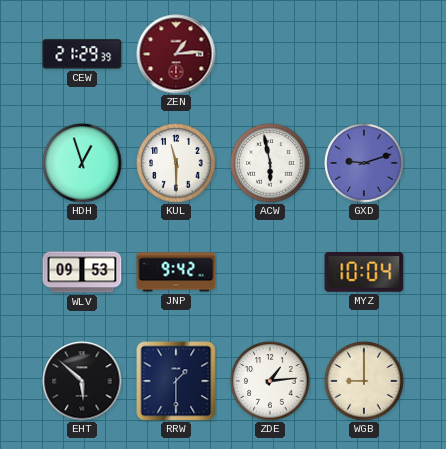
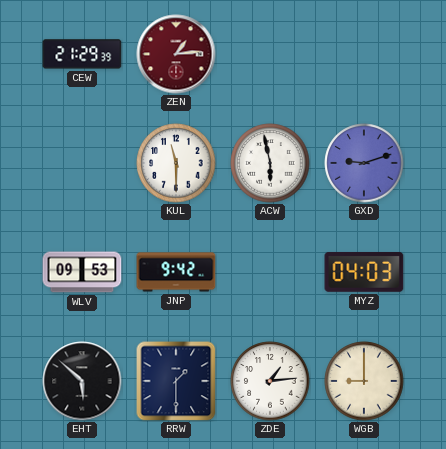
HDH: 12:57 -> none (82, 163)
MYZ: 10:04 -> 04:03 (364, 272)
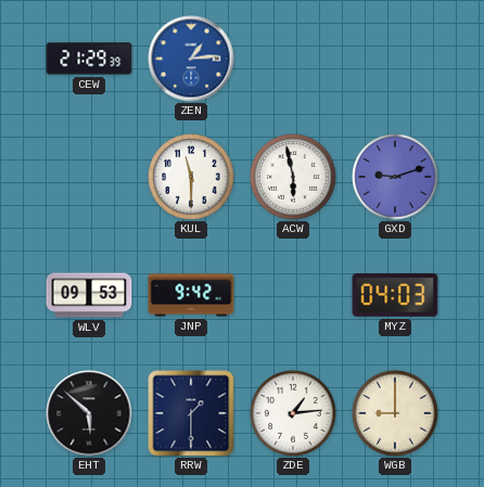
ZEN dial: burgundy -> blue (191, 59)
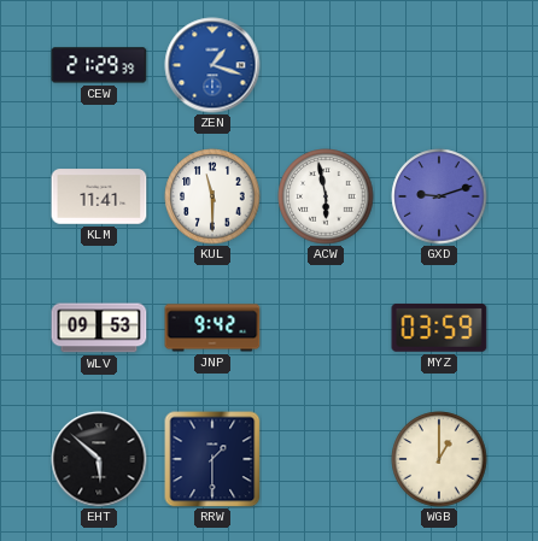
ZEN: 1:14 -> 1:18 (212, 65)
KLM: none -> 11:41 (99, 196)
MYZ: 04:03 -> 03:59 (439, 328)
ZDE: 1:14 -> none (293, 413)
WGB: 9:00 -> 1:00 (439, 459)
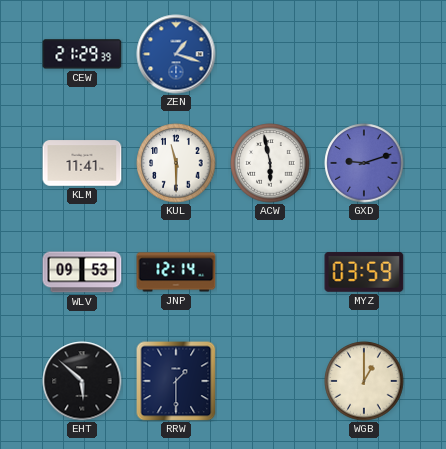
JNP: 9:42 -> 12:14 (176, 272)
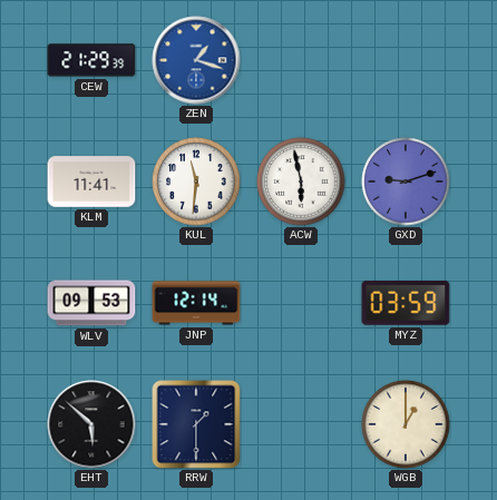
KUL: 11:30 -> 11:31 (196, 182)
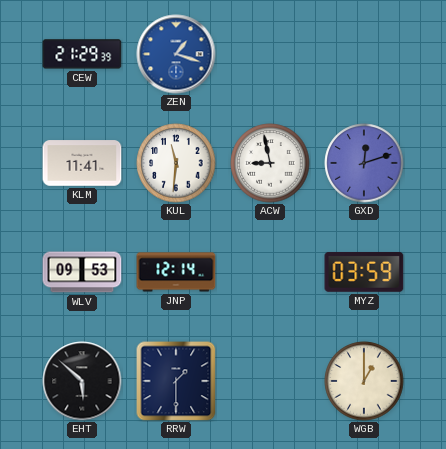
ACW: 5:58 -> 8:58 (270, 163)
GXD: 9:12 -> 12:12 (364, 163)
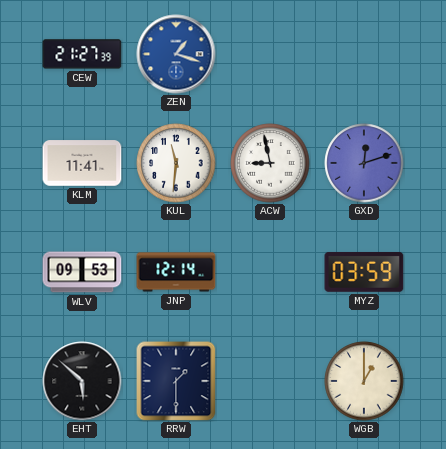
CEW: 21:29 -> 21:27 (82, 54)
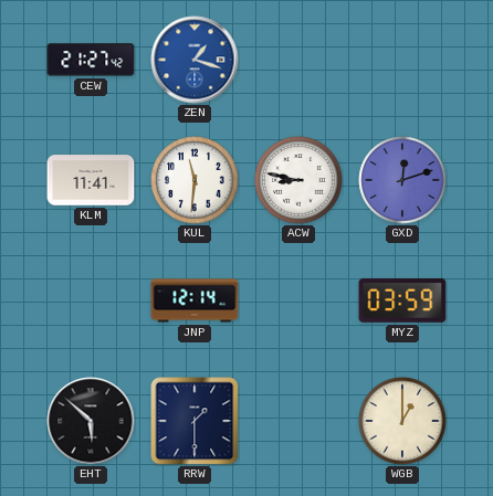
CEW: 21:27:39 -> 21:27:42 (91, 60)
ACW: 8:58 -> 8:47 (298, 180)
WLV: 09:53 -> none (82, 272)
